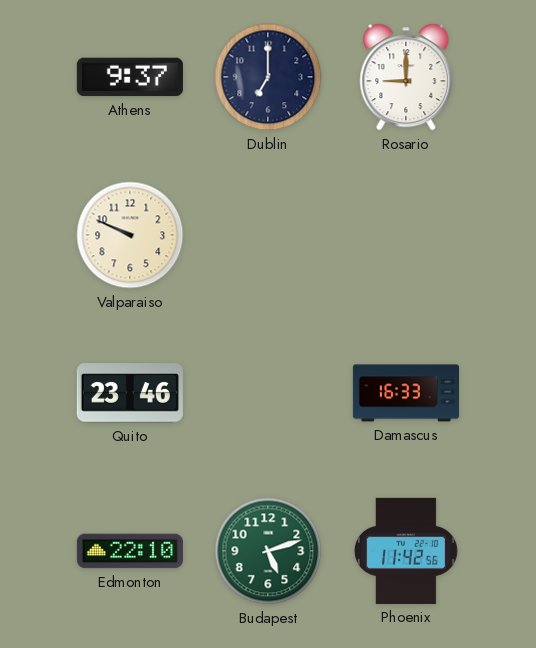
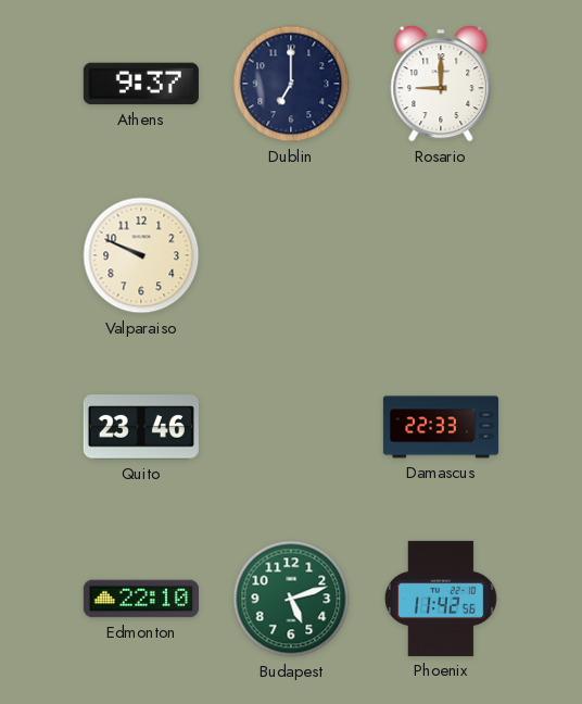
Damascus: 16:33 -> 22:33 (440, 427)
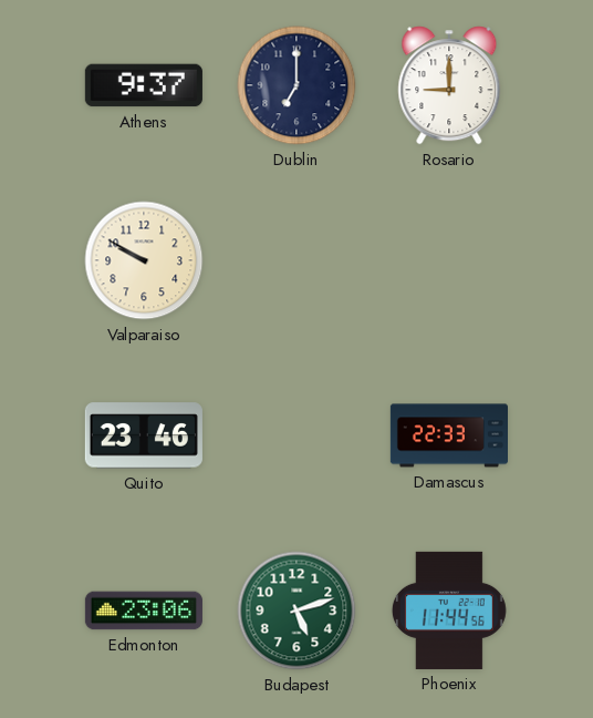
Valparaiso: 9:49 -> 9:50 (144, 260)
Edmonton: 22:10 -> 23:06 (144, 611)
Phoenix: 11:42 -> 11:44 (449, 611)
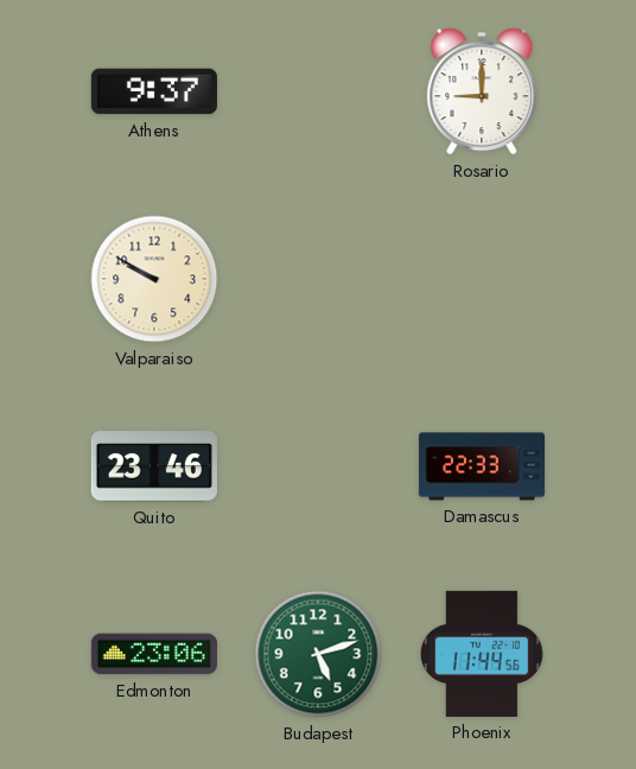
Dublin: 7:00 -> none (296, 85)
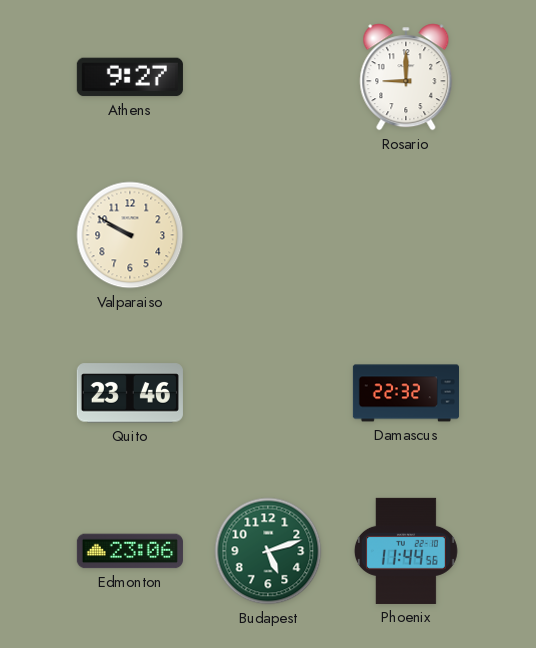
Athens: 9:37 -> 9:27 (130, 77)
Damascus: 22:33 -> 22:32 (405, 393)
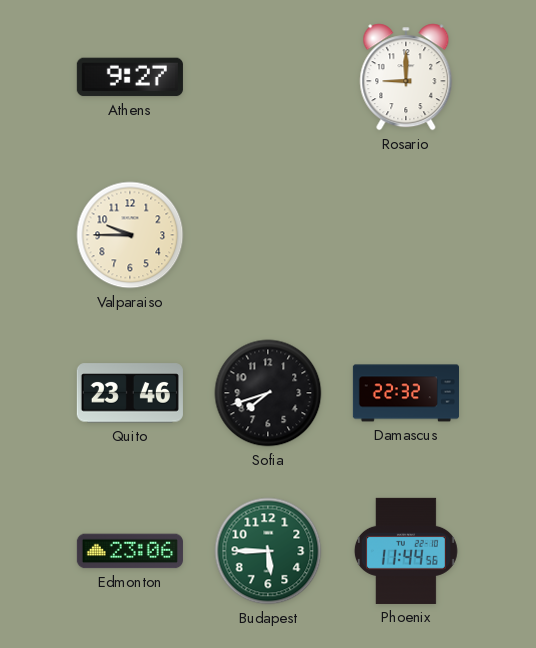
Valparaiso: 9:50 -> 9:45 (130, 235)
Sofia: none -> 7:42 (268, 393)
Budapest: 5:12 -> 5:45 (268, 551)
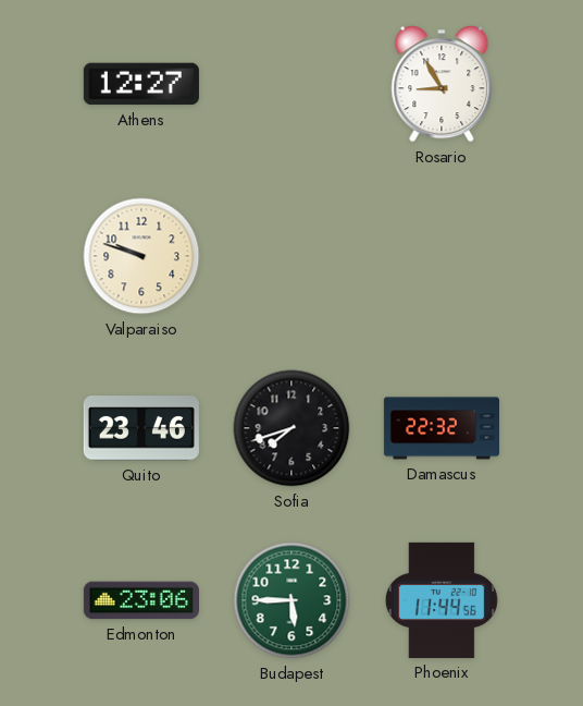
Athens: 9:27 -> 12:27 (141, 84)
Rosario: 9:00 -> 8:55 (442, 84)
Valparaiso: 9:45 -> 9:48 (141, 256)
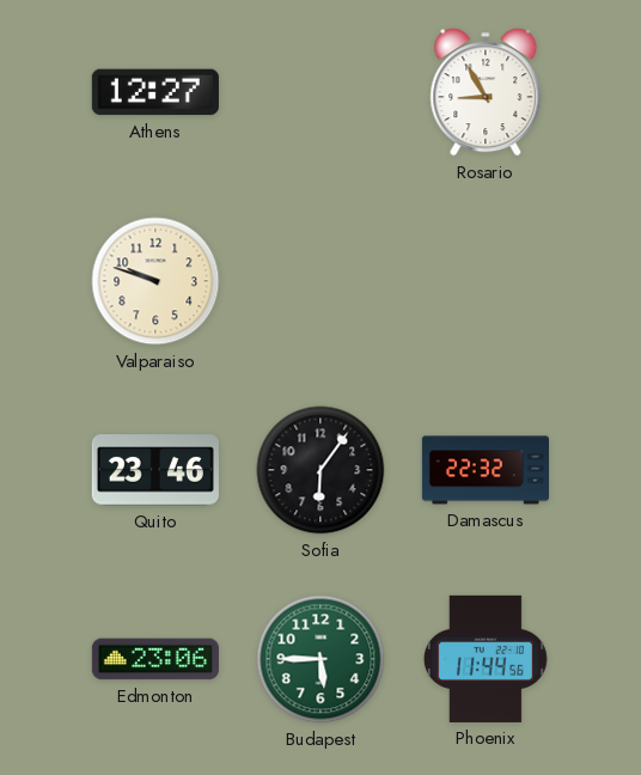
Sofia: 7:42 -> 6:06 (320, 470)
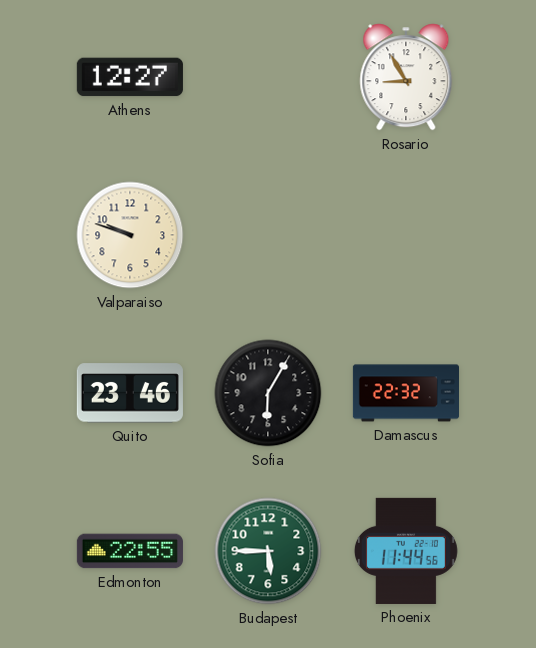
Sofia: 6:06 -> 6:05 (268, 393)
Edmonton: 23:06 -> 22:55 (130, 551)
